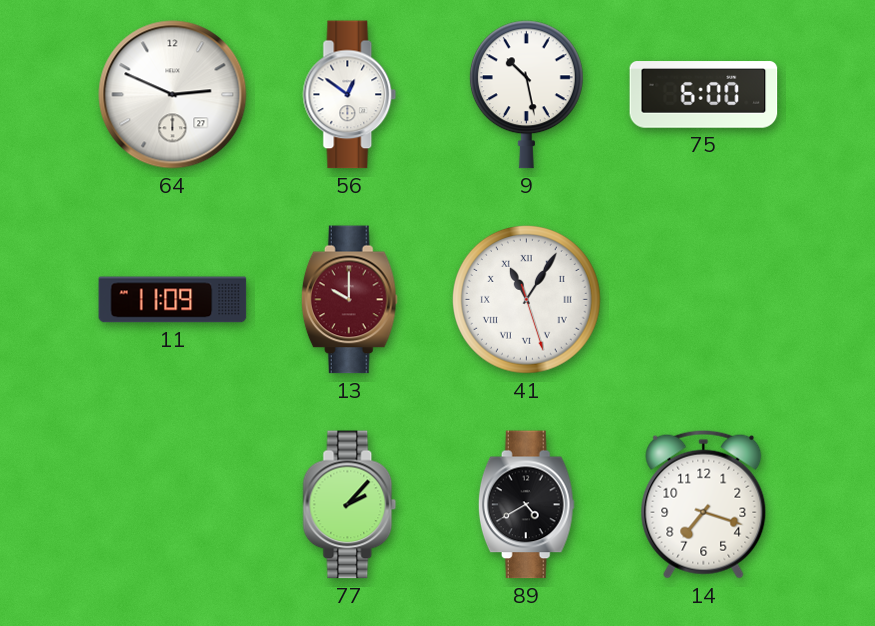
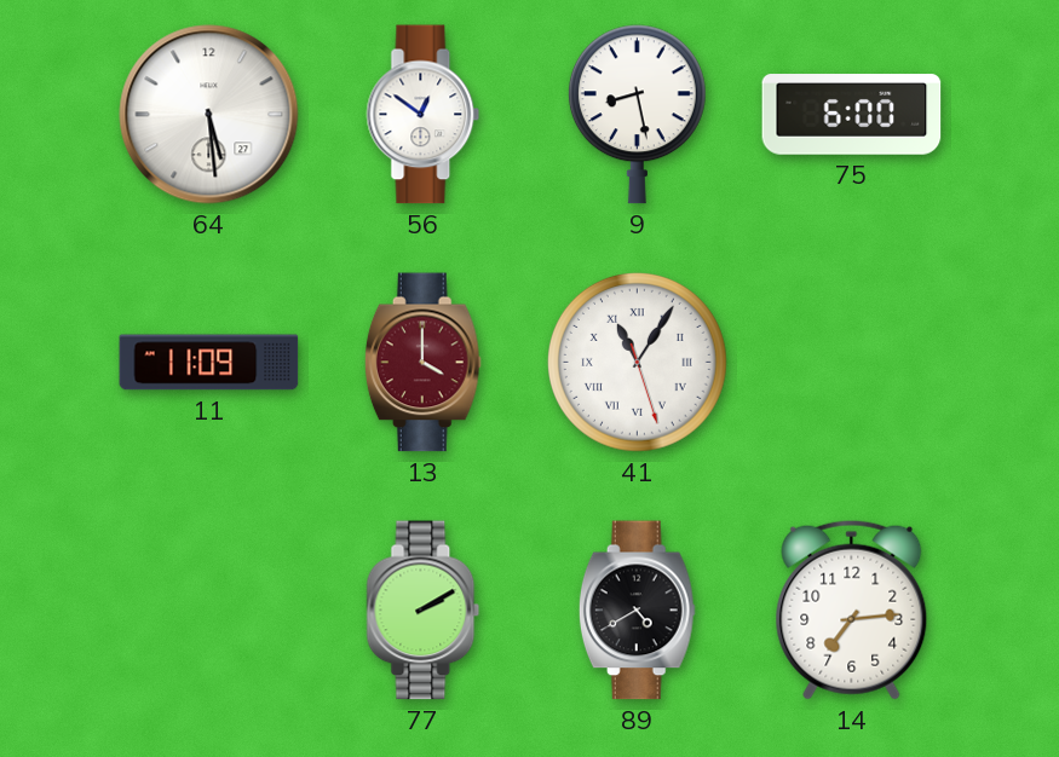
64: 2:49 -> 5:29 (209, 115)
9: 10:28 -> 8:28 (637, 115)
13: 10:00 -> 4:00 (422, 363)
77: 2:07 -> 2:10 (424, 611)
14: 7:18 -> 7:14 (852, 609)
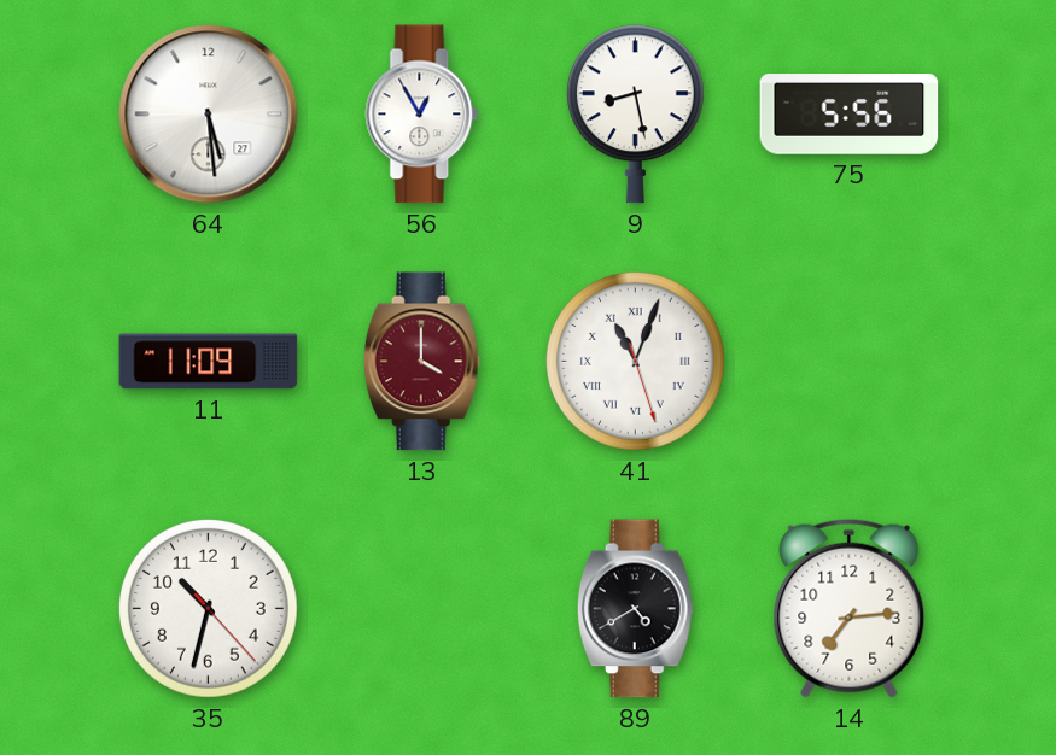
56: 12:51 -> 12:55 (422, 115)
75: 6:00 -> 5:56 (850, 115)
41: 11:05 -> 11:03 (635, 361)
35: none -> 10:32 (208, 608)
77: 2:10 -> none (424, 611)
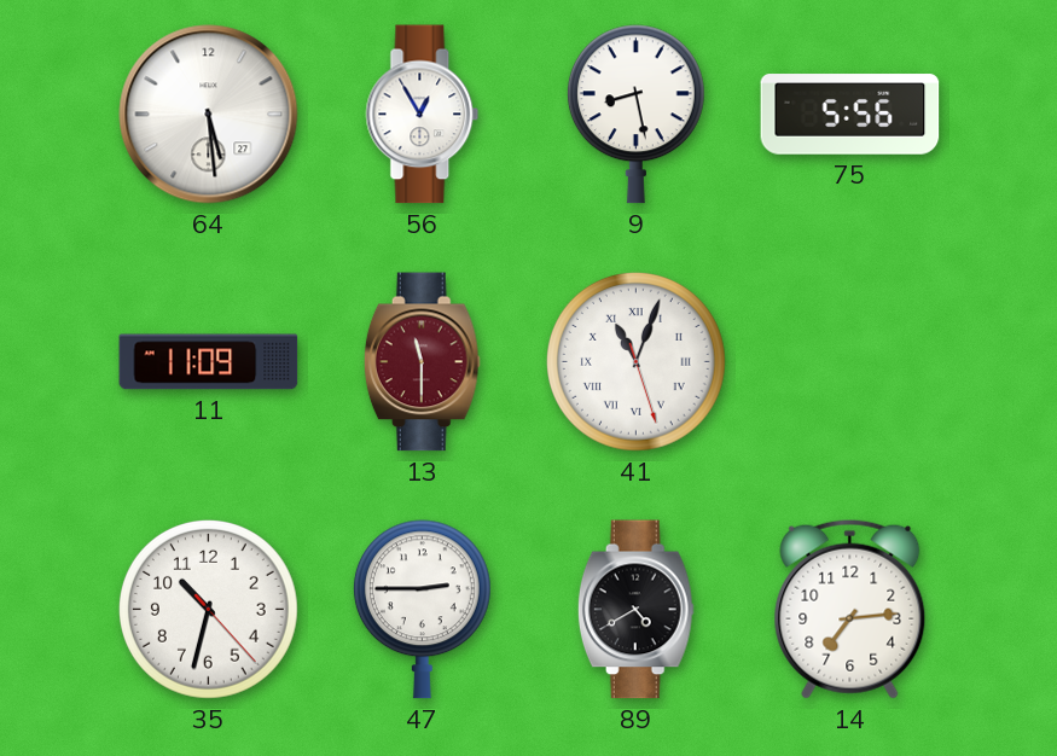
13: 4:00 -> 11:30 (422, 362)
47: none -> 2:45 (422, 610)
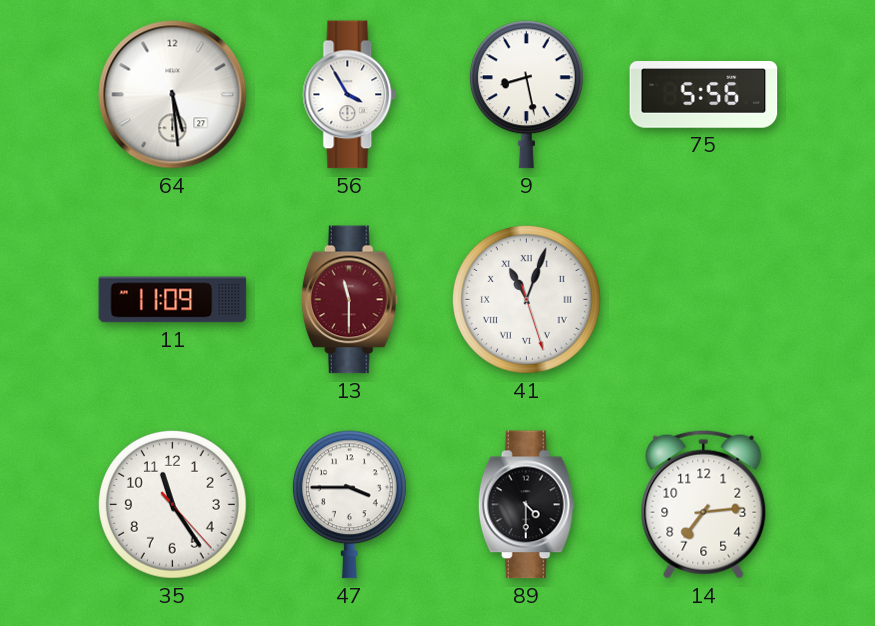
56: 12:55 -> 3:55 (350, 95)
35: 10:32 -> 11:24 (172, 504)
47: 2:45 -> 3:45 (349, 505)
89: 4:40 -> 4:30 (526, 505)
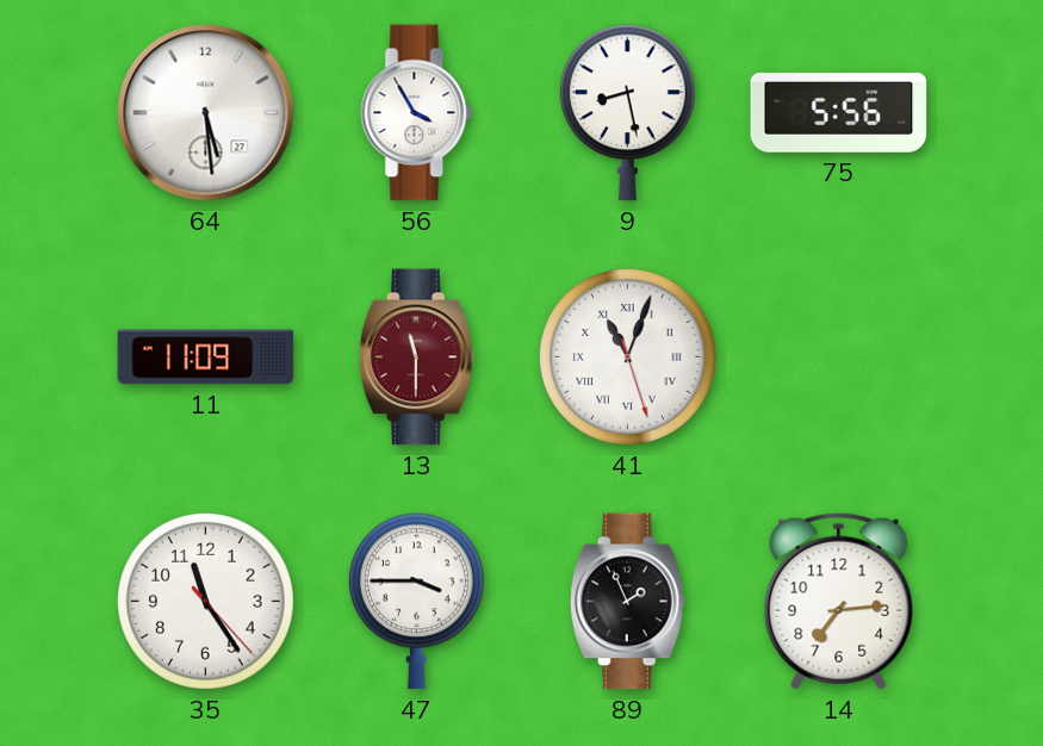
89: 4:30 -> 1:56 (627, 602)
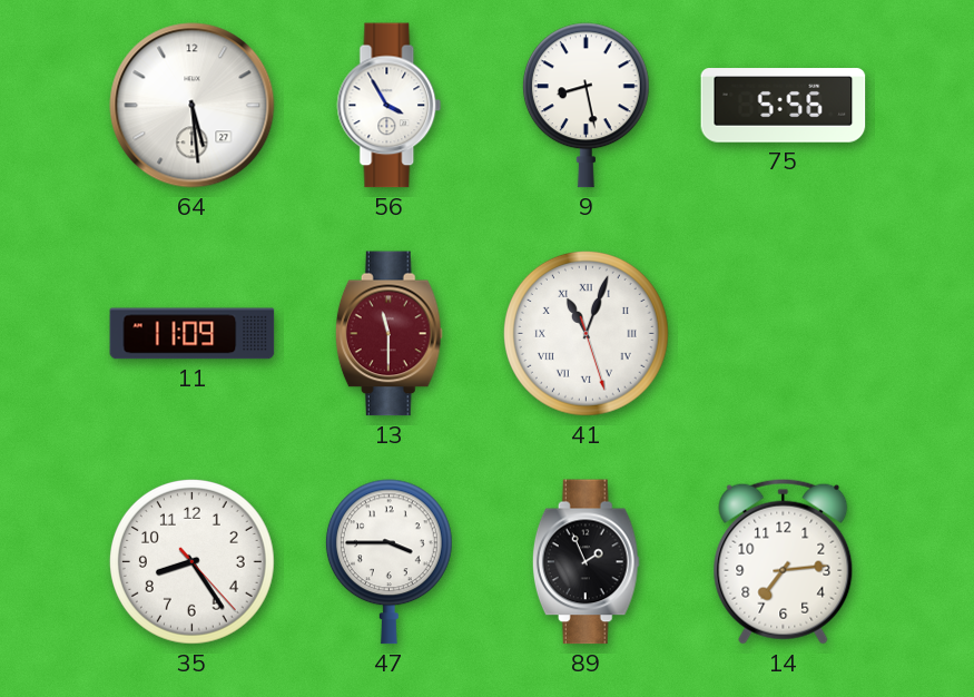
35: 11:24 -> 8:24 (191, 561)
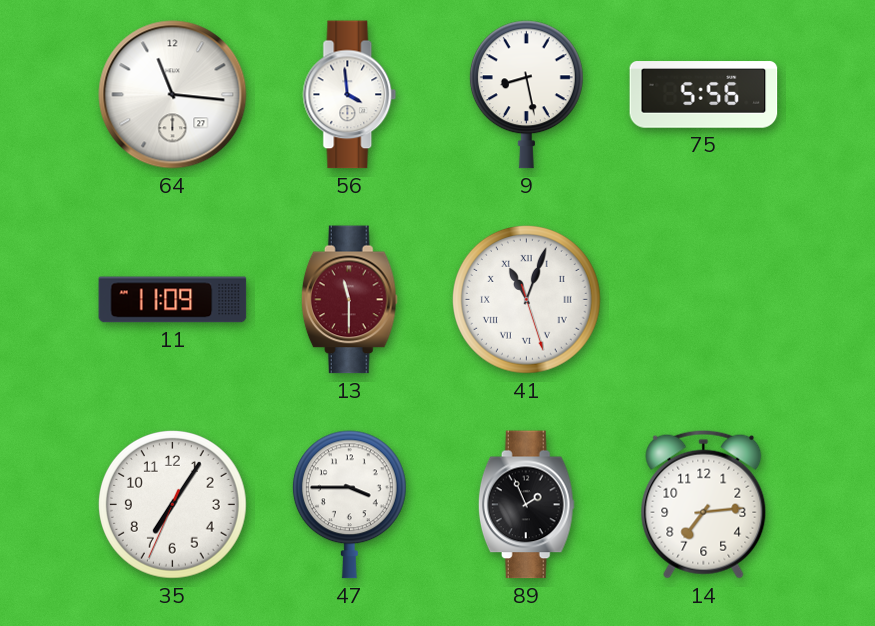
64: 5:29 -> 11:16 (173, 95)
56: 3:55 -> 3:59 (350, 95)
35: 8:24 -> 7:05 (172, 504)
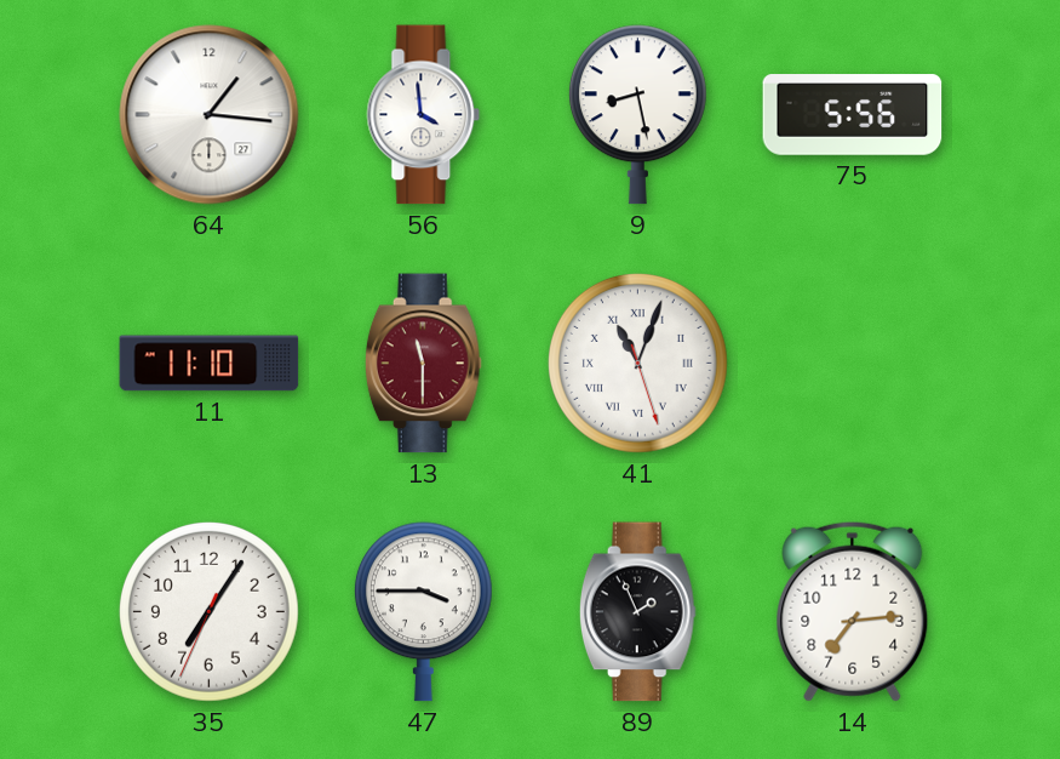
64: 11:16 -> 1:16 (210, 115)
11: 11:09 -> 11:10 (210, 364)
